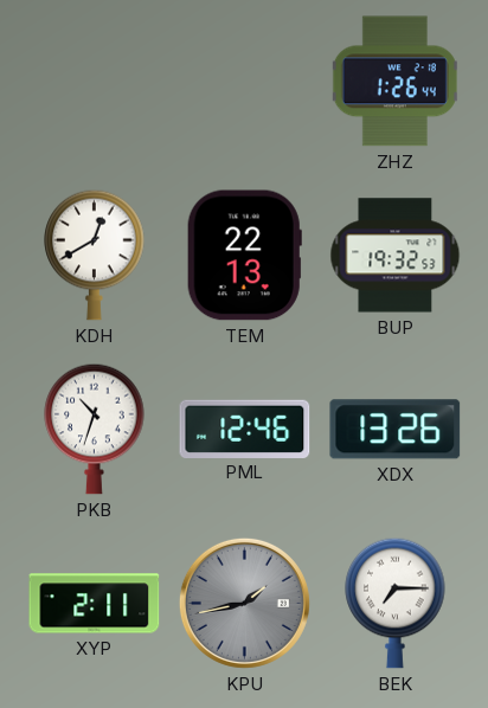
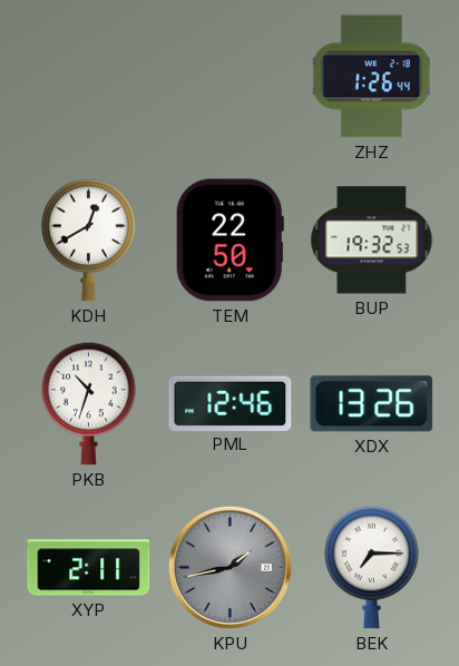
TEM: 22:13 -> 22:50 (229, 241)
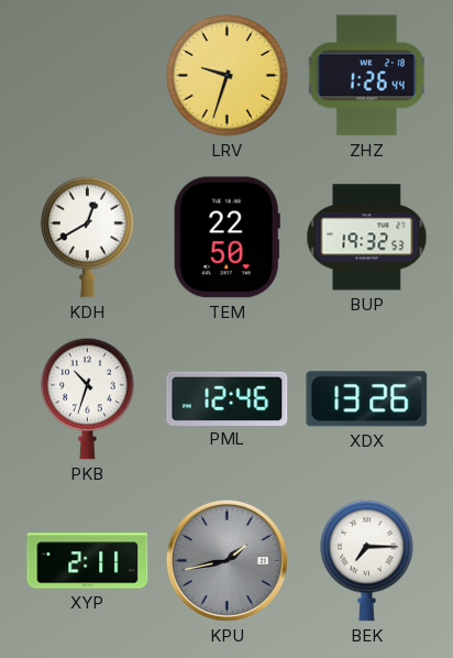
LRV: none -> 9:33 (228, 76)
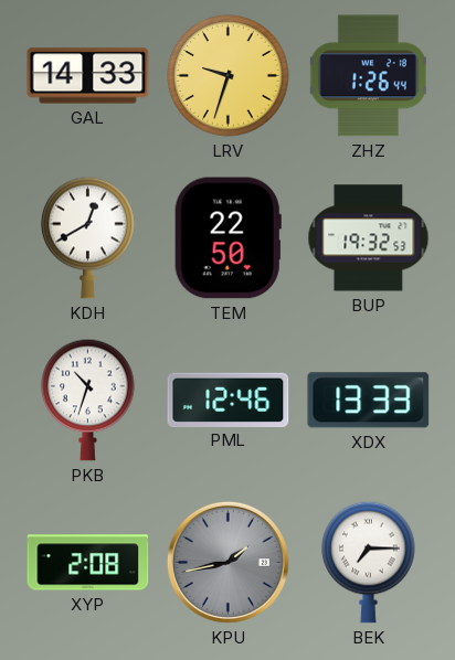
GAL: none -> 14:33 (88, 76)
XDX: 13:26 -> 13:33 (369, 401)
XYP: 2:11 -> 2:08 (88, 563)
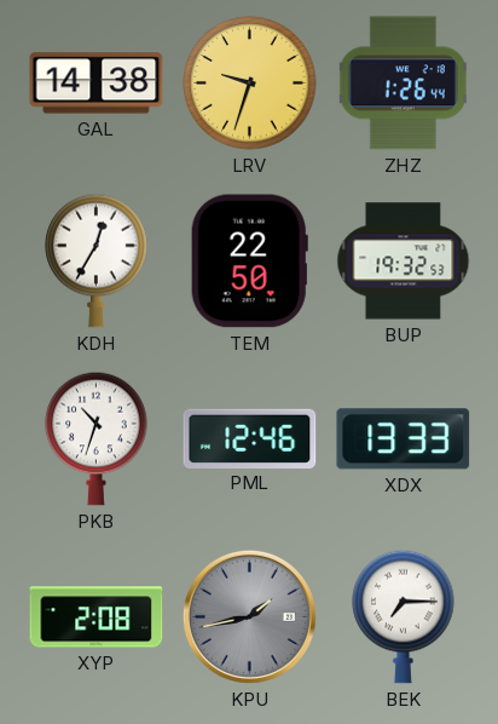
GAL: 14:33 -> 14:38 (97, 84)
KDH: 12:40 -> 12:35 (97, 260)
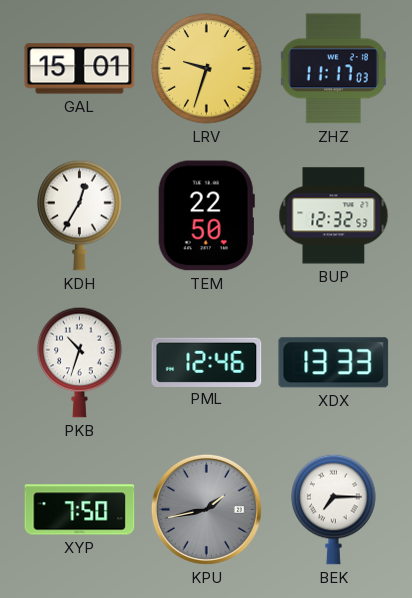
GAL: 14:38 -> 15:01 (80, 69)
ZHZ: 1:26 -> 11:17 (333, 69)
BUP: 19:32 -> 12:32 (334, 216)
XYP: 2:08 -> 7:50 (80, 510)
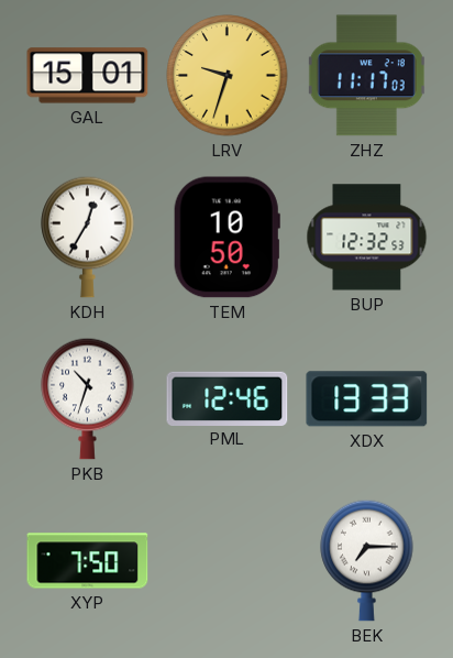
TEM: 22:50 -> 10:50 (226, 238)
KPU: 1:43 -> none (206, 509)
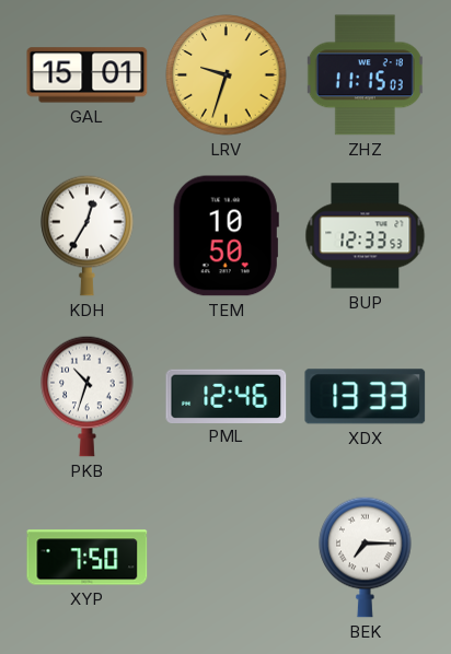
ZHZ: 11:17 -> 11:15 (365, 75)
BUP: 12:32 -> 12:33 (366, 236)
